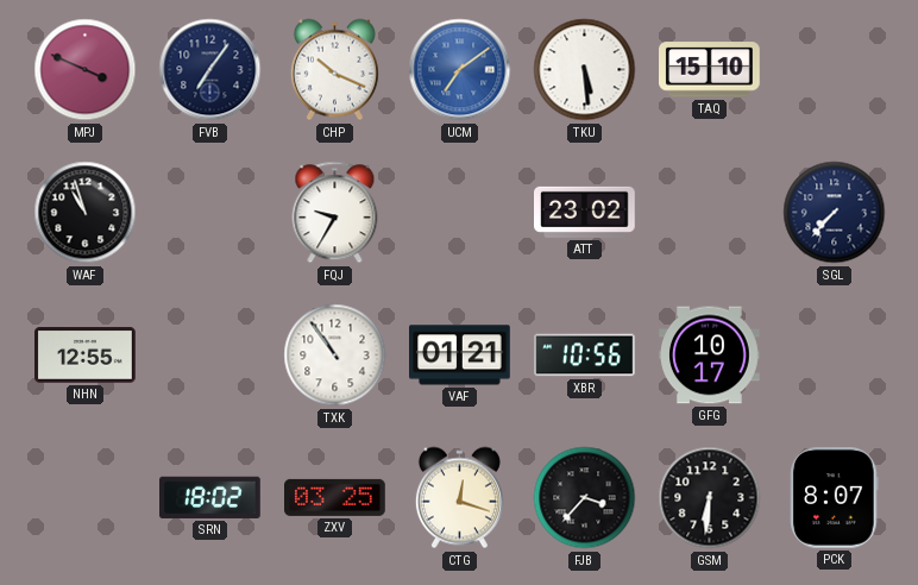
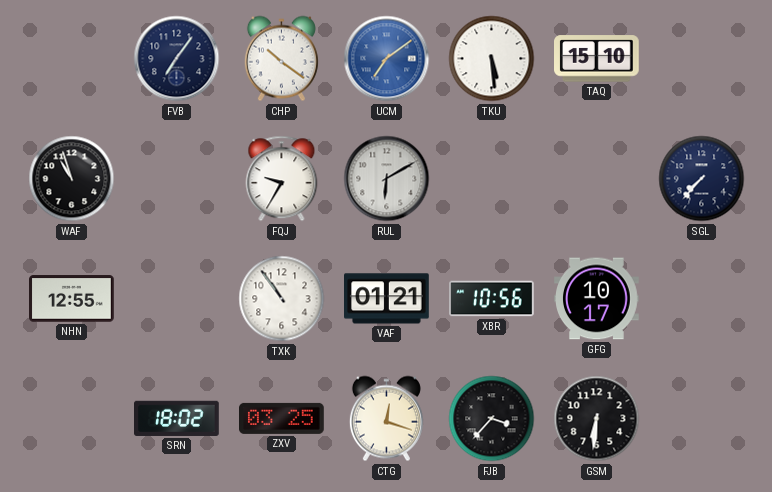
MPJ: 3:49 -> none (86, 70)
CHP: 10:19 -> 10:21 (281, 59)
RUL: none -> 6:10 (387, 179)
ATT: 23:02 -> none (585, 212)
PCK: 8:07 -> none (835, 498)
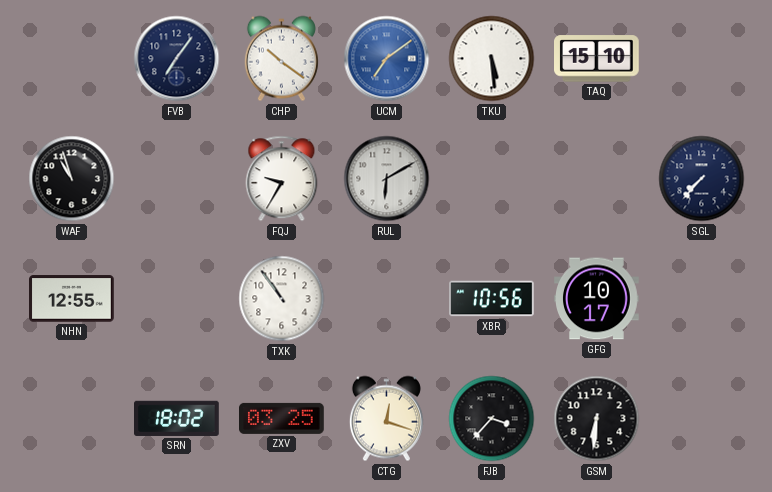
VAF: 01:21 -> none (387, 299)
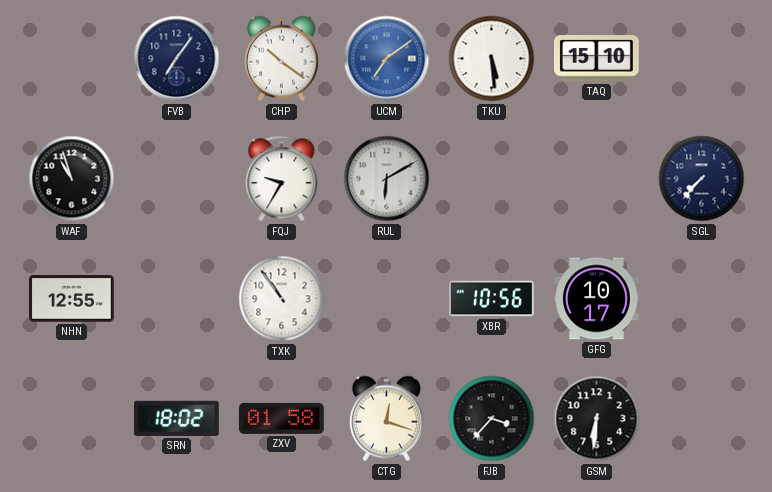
ZXV: 03:25 -> 01:58 (282, 418)
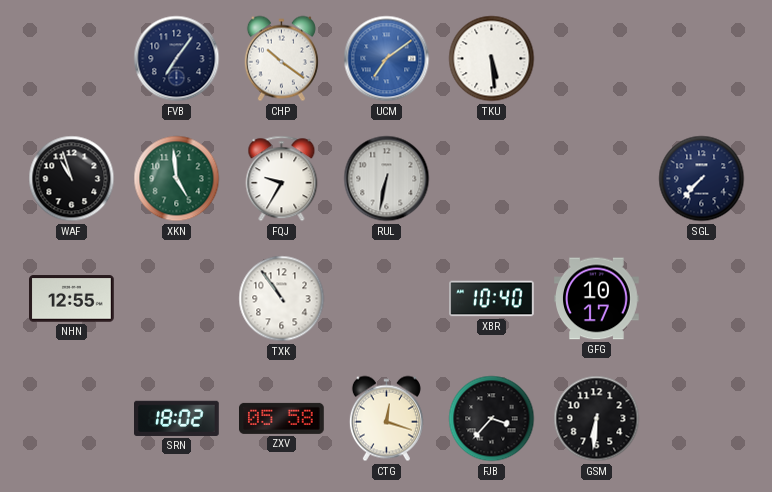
TAQ: 15:10 -> none (597, 59)
XKN: none -> 4:59 (177, 179)
RUL: 6:10 -> 6:32 (387, 179)
XBR: 10:56 -> 10:40 (492, 299)
ZXV: 01:58 -> 05:58 (282, 418)
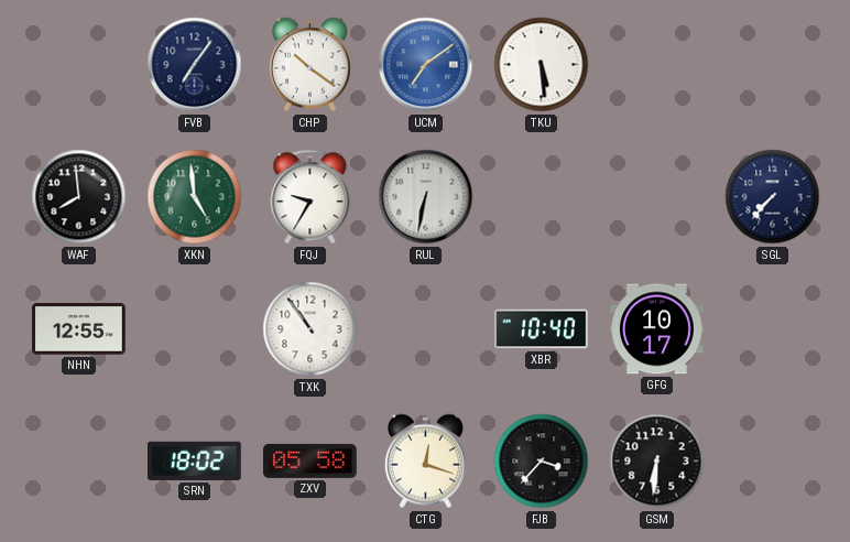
WAF: 10:57 -> 7:59 (79, 197)
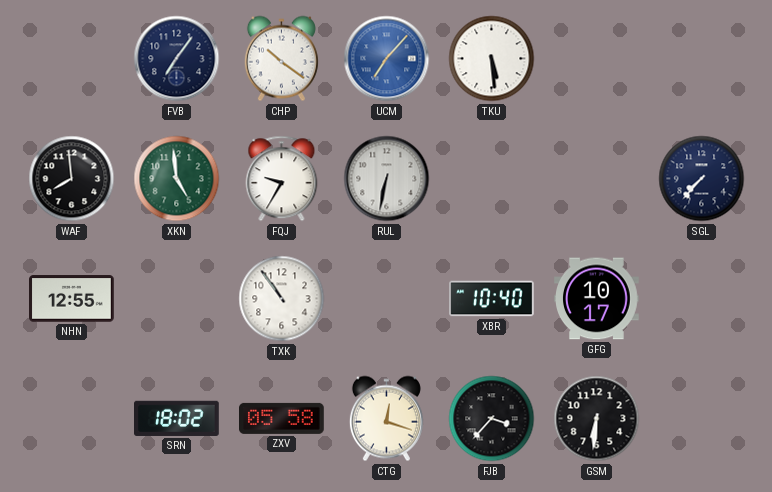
UCM: 7:09 -> 7:07 (387, 59)
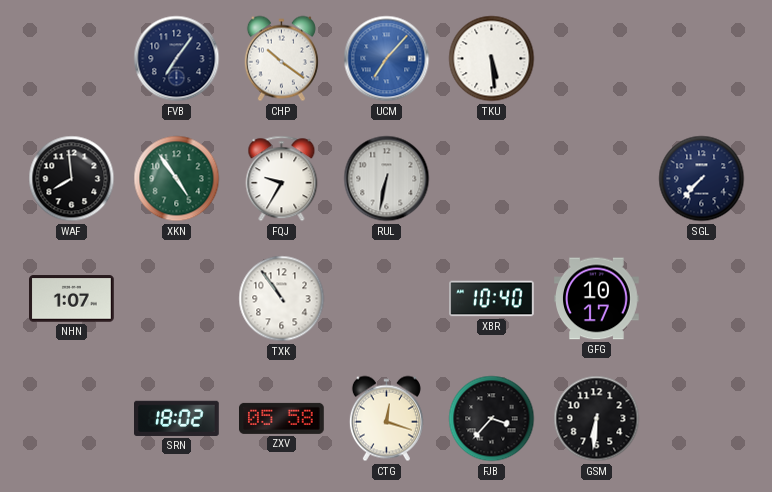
XKN: 4:59 -> 4:54 (177, 179)
NHN: 12:55 -> 1:07 (72, 299)
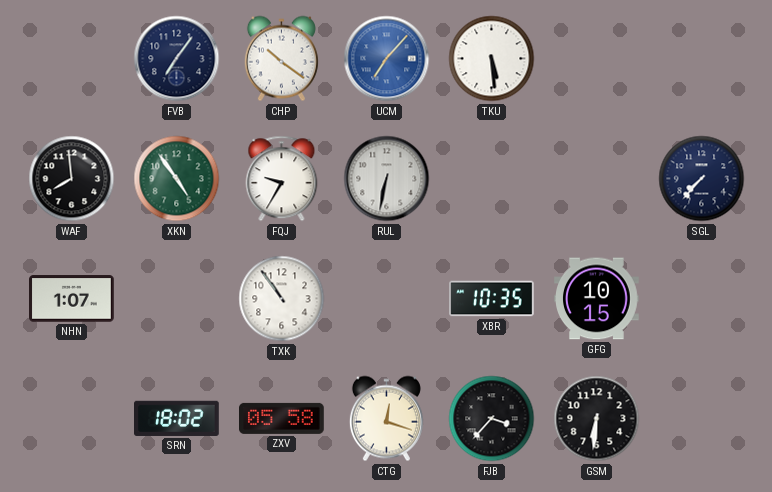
XBR: 10:40 -> 10:35 (492, 299)
GFG: 10:17 -> 10:15 (597, 299)
